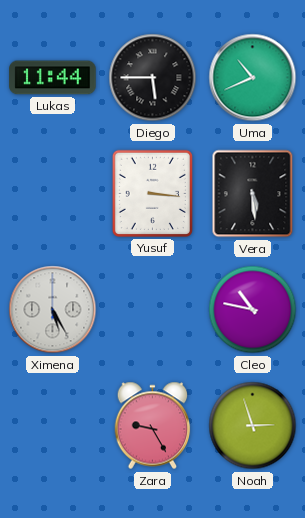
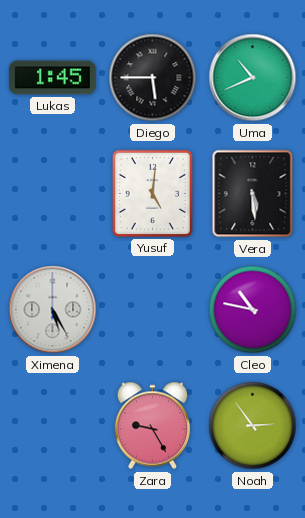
Lukas: 11:44 -> 1:45 (53, 78)
Yusuf: 3:16 -> 5:01 (152, 193)
Noah: 2:57 -> 2:54 (253, 426)
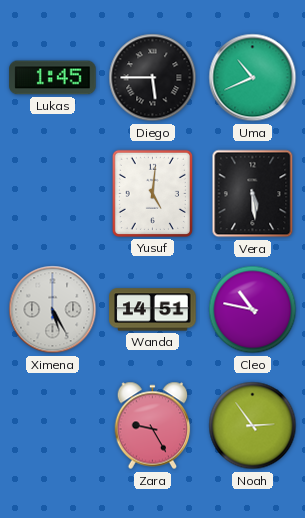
Wanda: none -> 14:51 (153, 310)
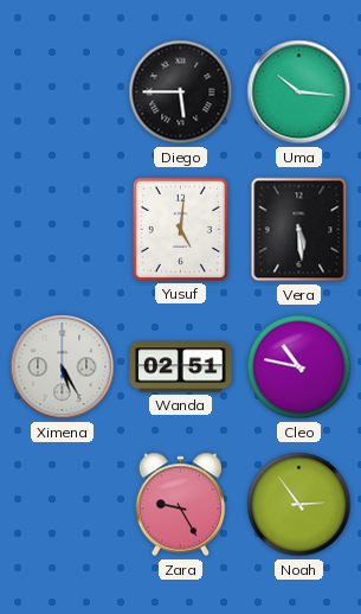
Lukas: 1:45 -> none (53, 78)
Uma: 10:41 -> 10:16 (299, 92)
Wanda: 14:51 -> 02:51 (181, 367)
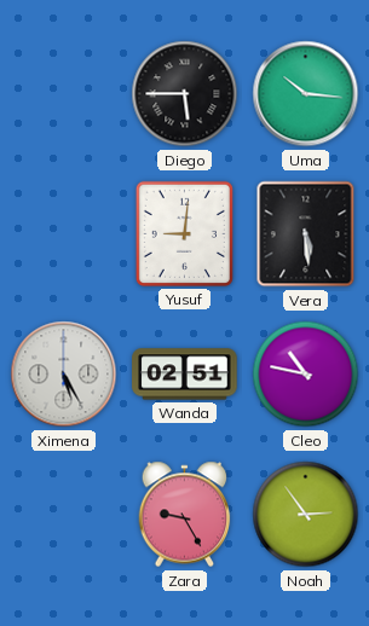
Yusuf: 5:01 -> 9:01 (184, 233)
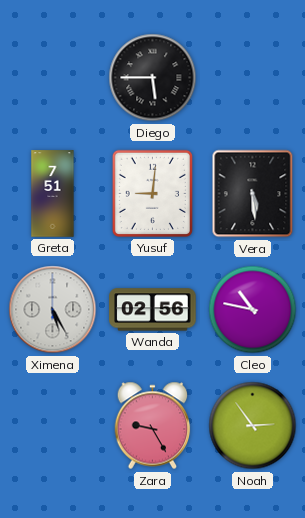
Uma: 10:16 -> none (306, 94)
Greta: none -> 7:51 (53, 194)
Wanda: 02:51 -> 02:56 (153, 310)
